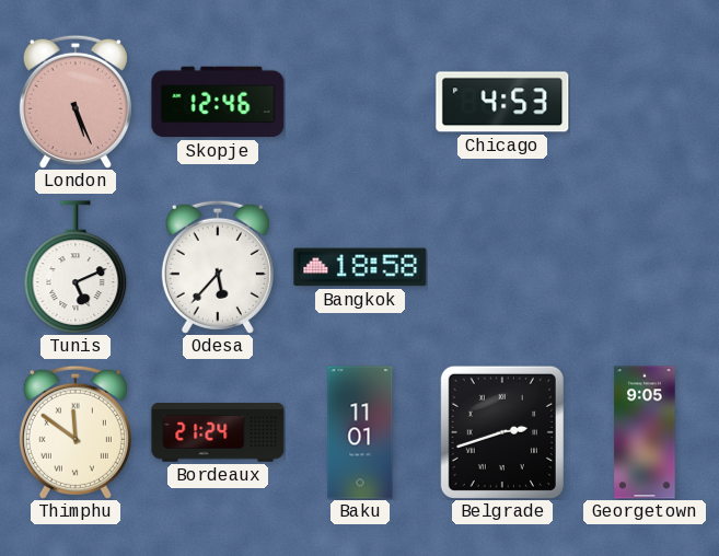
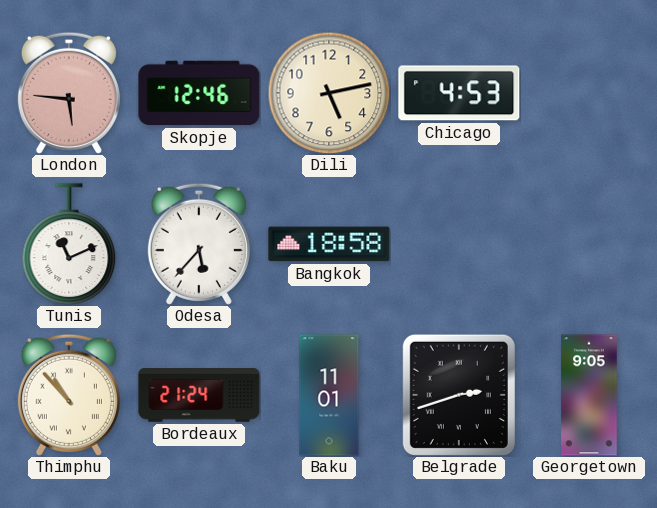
London: 5:26 -> 5:46 (69, 93)
Dili: none -> 5:13 (329, 93)
Tunis: 5:11 -> 11:11 (69, 244)
Thimphu: 11:51 -> 10:53 (69, 395)
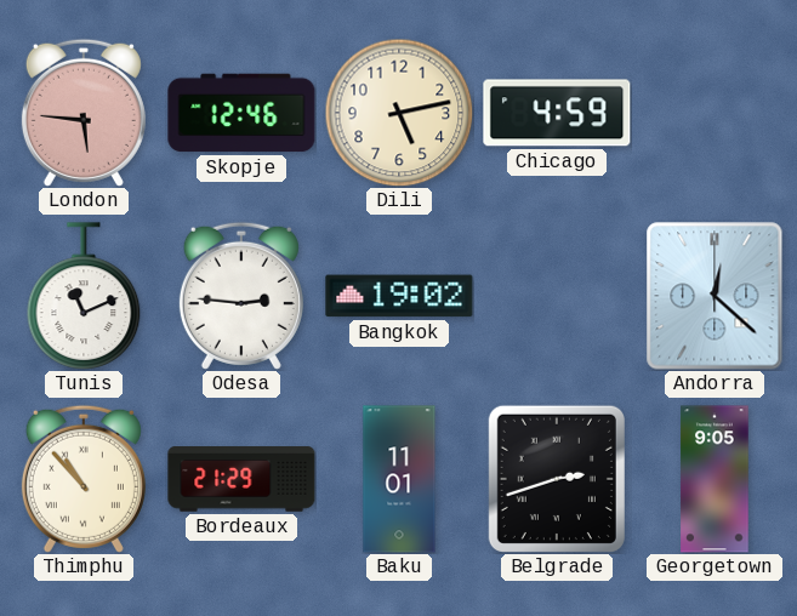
Chicago: 4:53 -> 4:59 (557, 113)
Odesa: 5:37 -> 2:46 (241, 296)
Bangkok: 18:58 -> 19:02 (399, 296)
Andorra: none -> 12:22 (715, 296)
Bordeaux: 21:24 -> 21:29 (241, 479)
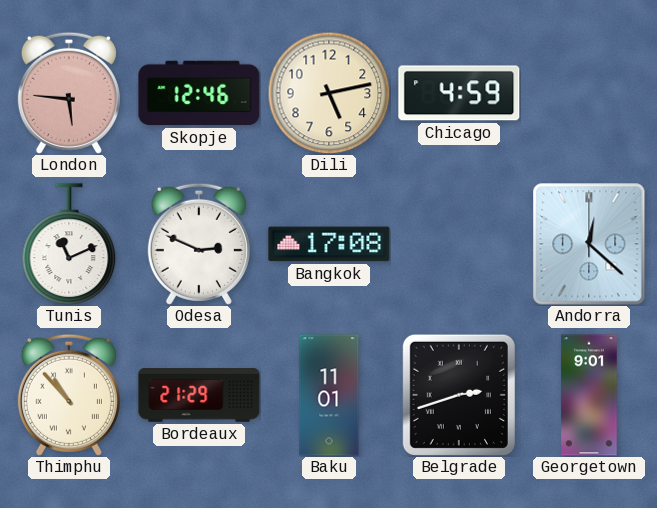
Odesa: 2:46 -> 2:49 (199, 244)
Bangkok: 19:02 -> 17:08 (329, 244)
Georgetown: 9:05 -> 9:01 (589, 395)
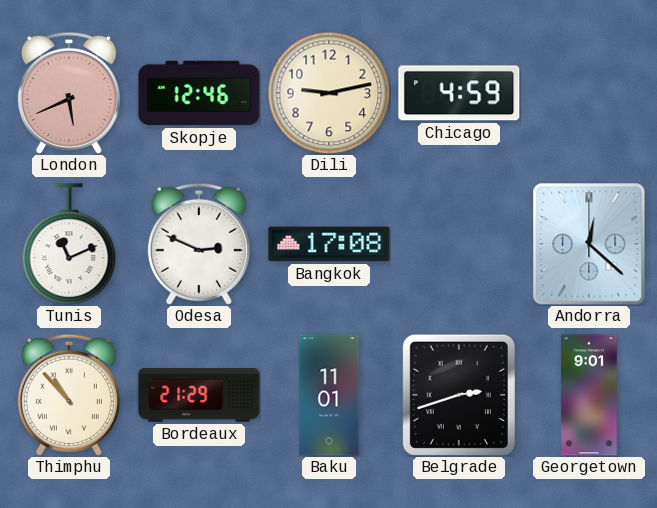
London: 5:46 -> 5:41 (69, 93)
Dili: 5:13 -> 9:13 (329, 93)
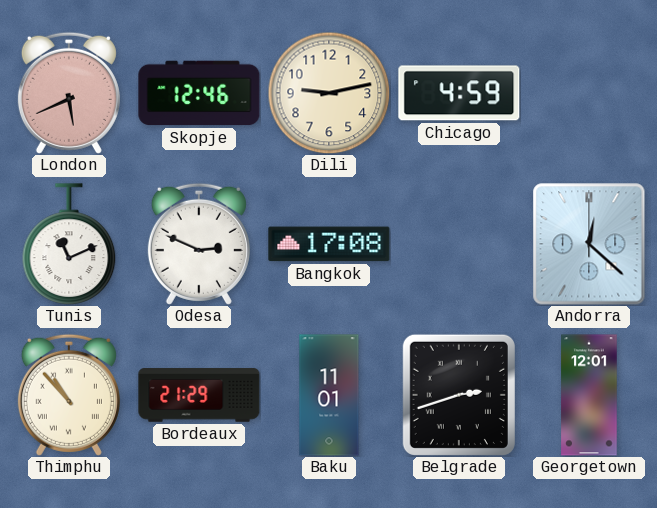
Georgetown: 9:01 -> 12:01 (589, 395)
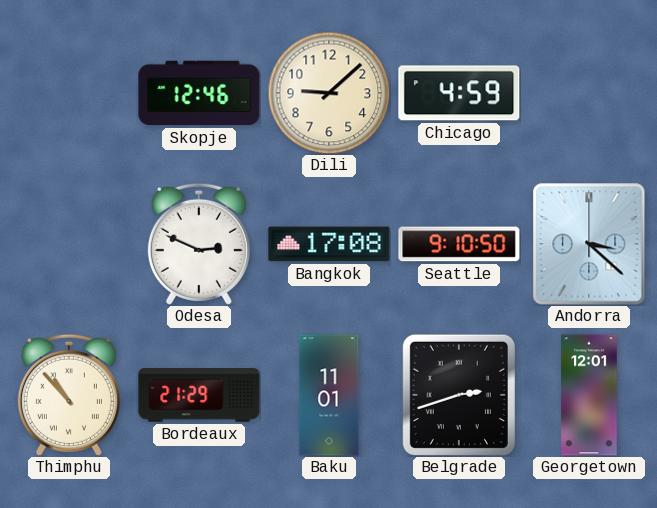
London: 5:41 -> none (69, 93)
Dili: 9:13 -> 9:08 (329, 93)
Tunis: 11:11 -> none (69, 244)
Seattle: none -> 9:10 (459, 244)
Andorra: 12:22 -> 3:22 (589, 244)
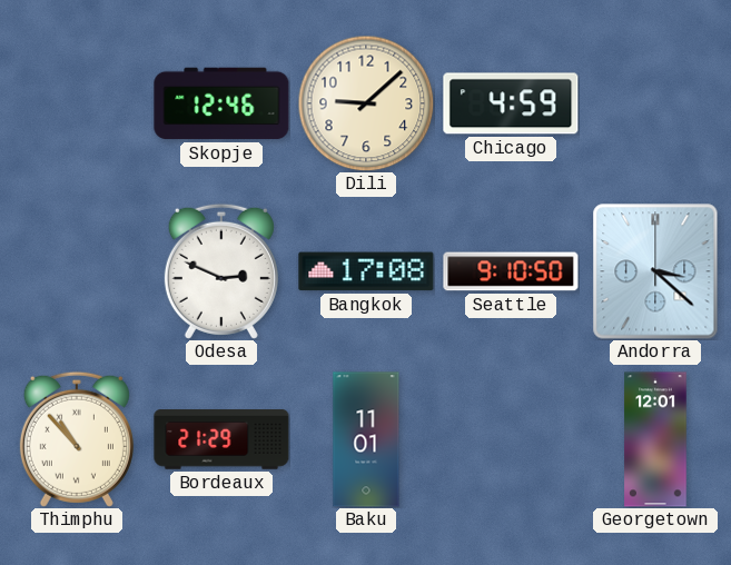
Belgrade: 2:42 -> none (459, 395)
